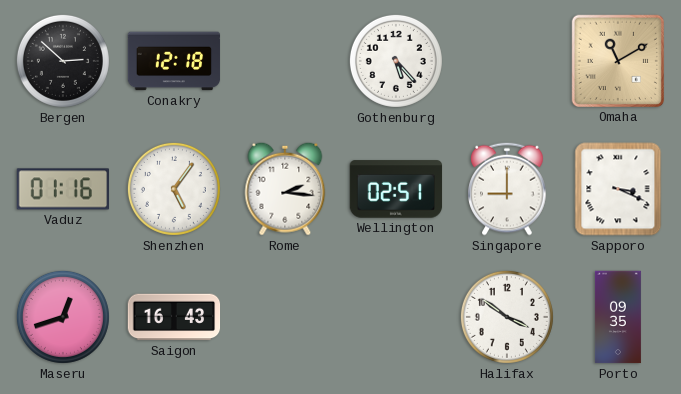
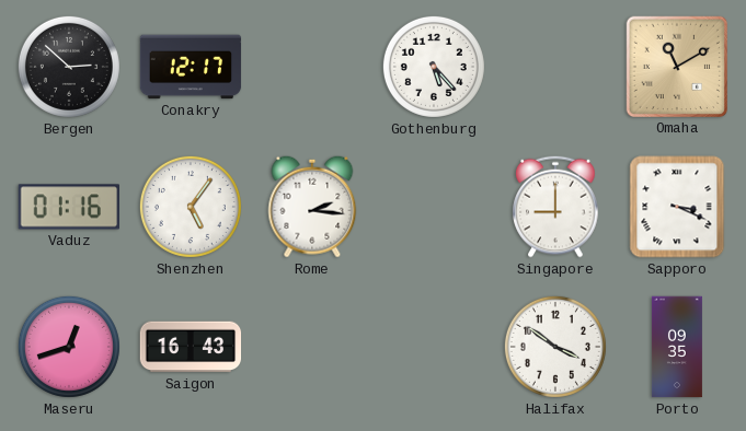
Conakry: 12:18 -> 12:17 (191, 67)
Wellington: 02:51 -> none (396, 189)
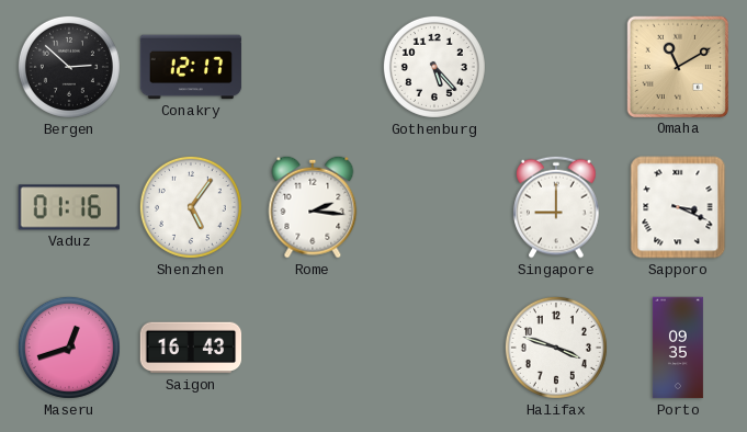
Halifax: 3:51 -> 3:48 (556, 348)
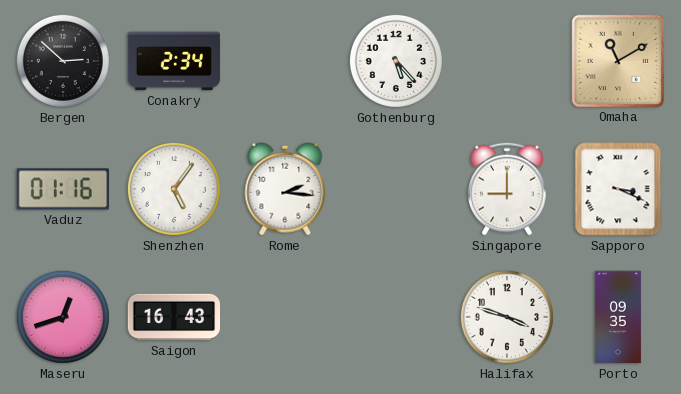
Conakry: 12:17 -> 2:34 (174, 61)
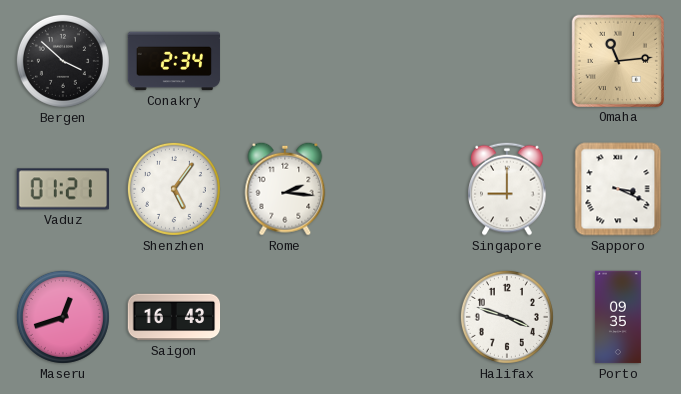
Bergen: 2:52 -> 3:52 (63, 61)
Gothenburg: 5:23 -> none (396, 61)
Omaha: 11:10 -> 11:14 (617, 60)
Vaduz: 01:16 -> 01:21 (62, 189)
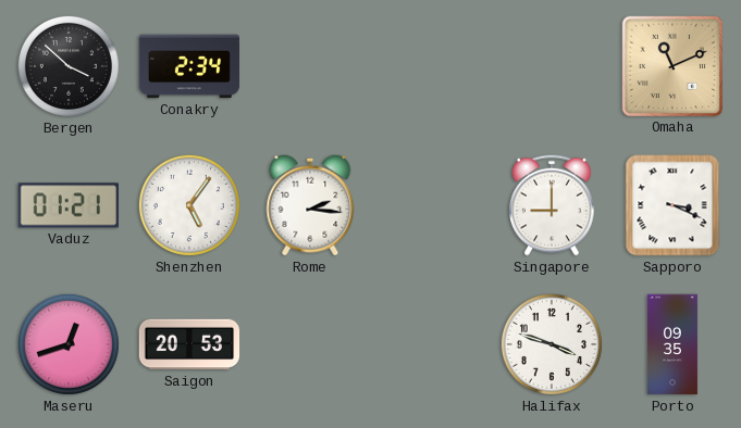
Omaha: 11:14 -> 11:11 (671, 65)
Saigon: 16:43 -> 20:53 (189, 344)
